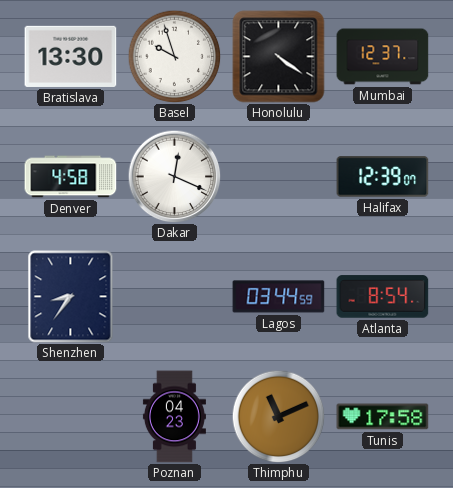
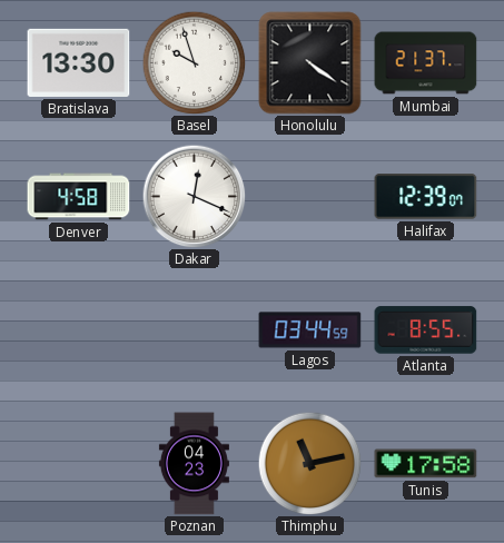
Mumbai: 12:37 -> 21:37 (426, 63)
Shenzhen: 8:36 -> none (71, 297)
Atlanta: 8:54 -> 8:55 (426, 330)
Thimphu: 11:11 -> 11:13 (309, 463)
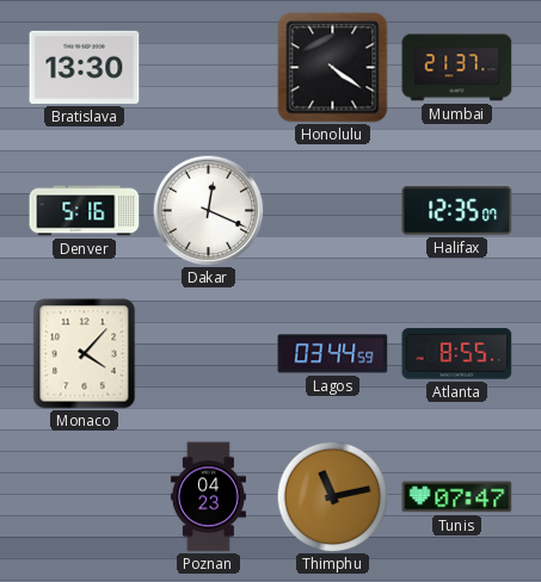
Basel: 9:57 -> none (194, 62)
Denver: 4:58 -> 5:16 (85, 211)
Halifax: 12:39 -> 12:35 (457, 211)
Monaco: none -> 4:07 (85, 354)
Tunis: 17:58 -> 07:47 (457, 497)
